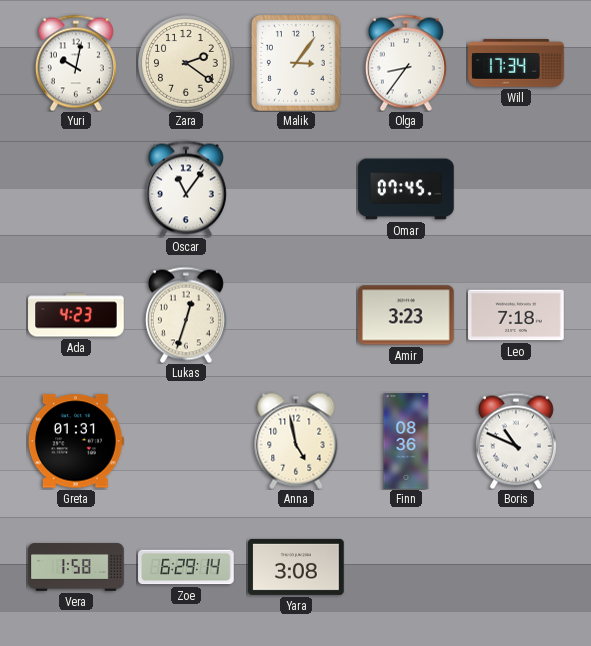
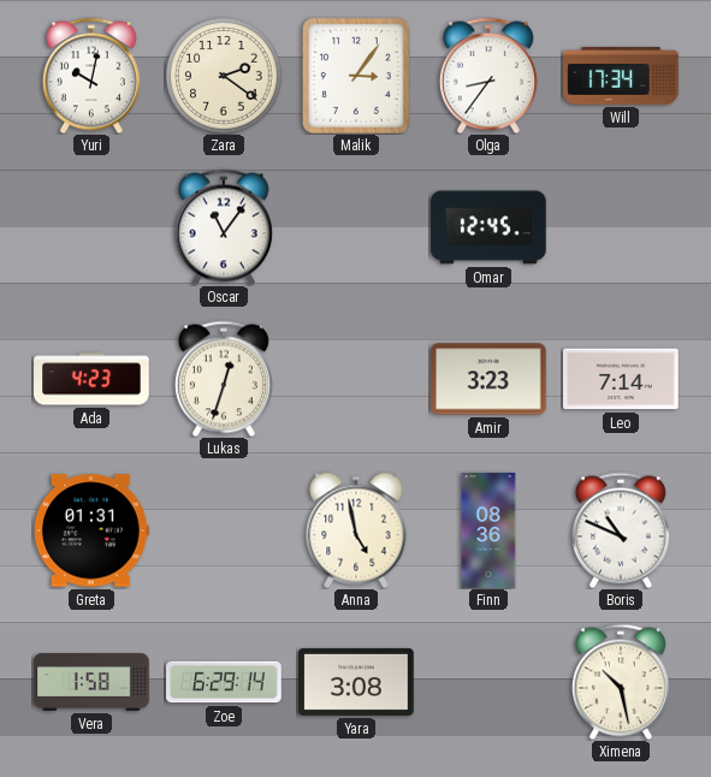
Omar: 07:45 -> 12:45 (488, 227)
Leo: 7:18 -> 7:14 (621, 379)
Ximena: none -> 10:28 (621, 682)
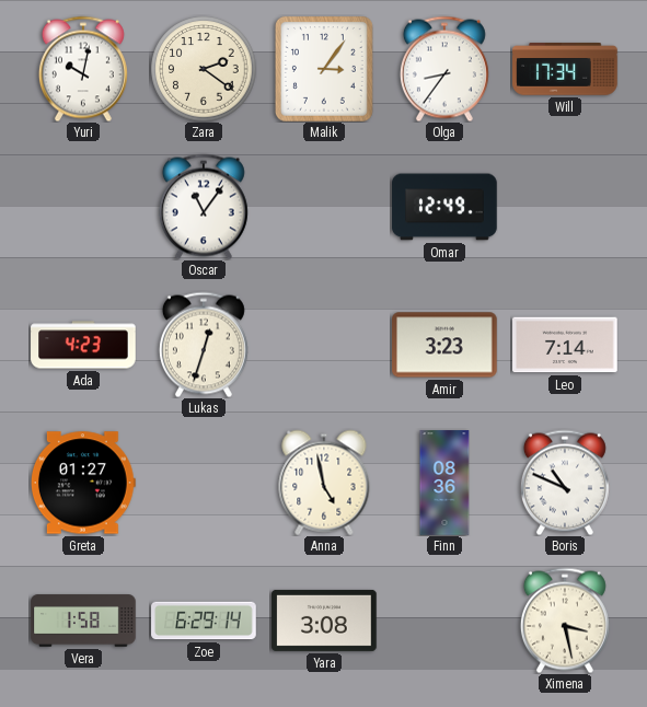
Omar: 12:45 -> 12:49 (444, 207)
Greta: 01:31 -> 01:27 (83, 483)
Ximena: 10:28 -> 3:28 (565, 621)
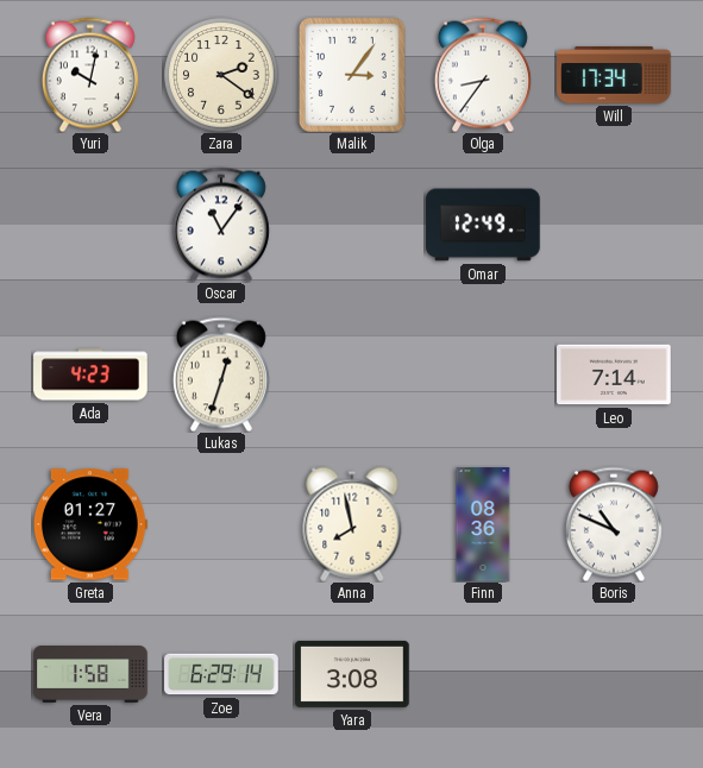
Amir: 3:23 -> none (444, 345)
Anna: 4:58 -> 7:58 (352, 524)
Ximena: 3:28 -> none (565, 621)
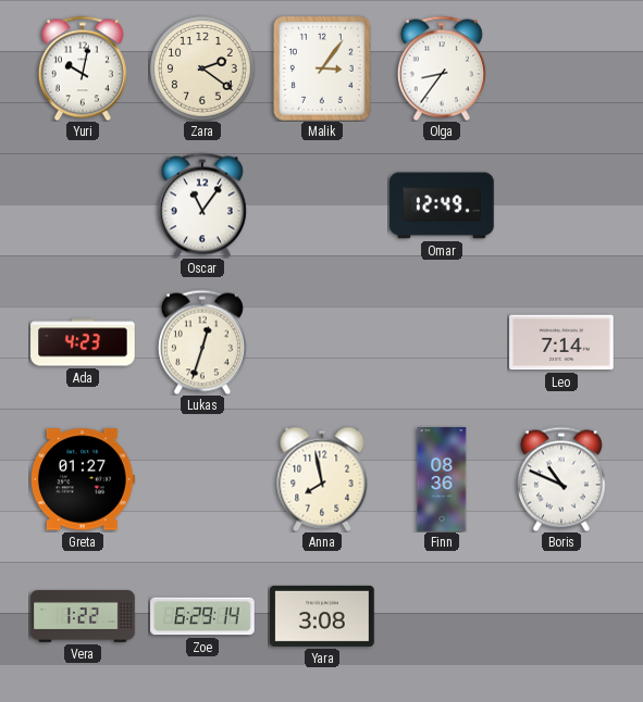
Will: 17:34 -> none (614, 75)
Vera: 1:58 -> 1:22 (83, 616)
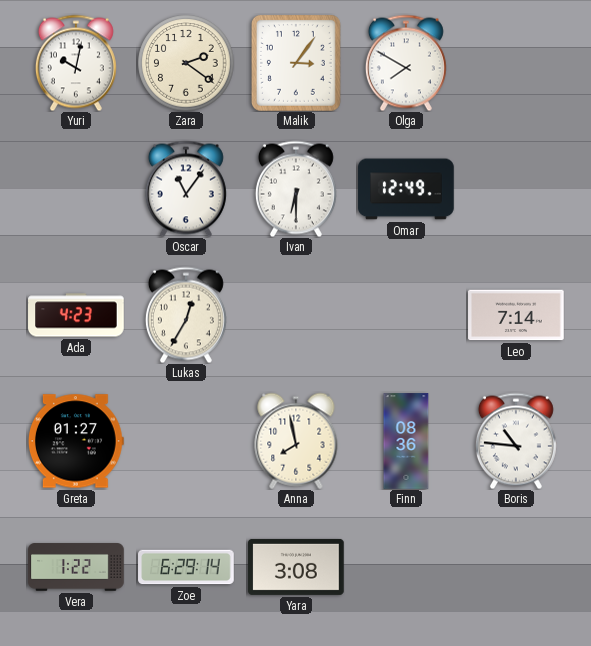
Olga: 8:36 -> 7:50 (406, 63)
Ivan: none -> 6:30 (296, 189)
Lukas: 12:33 -> 12:35 (186, 315)
Boris: 10:49 -> 10:46 (516, 441)
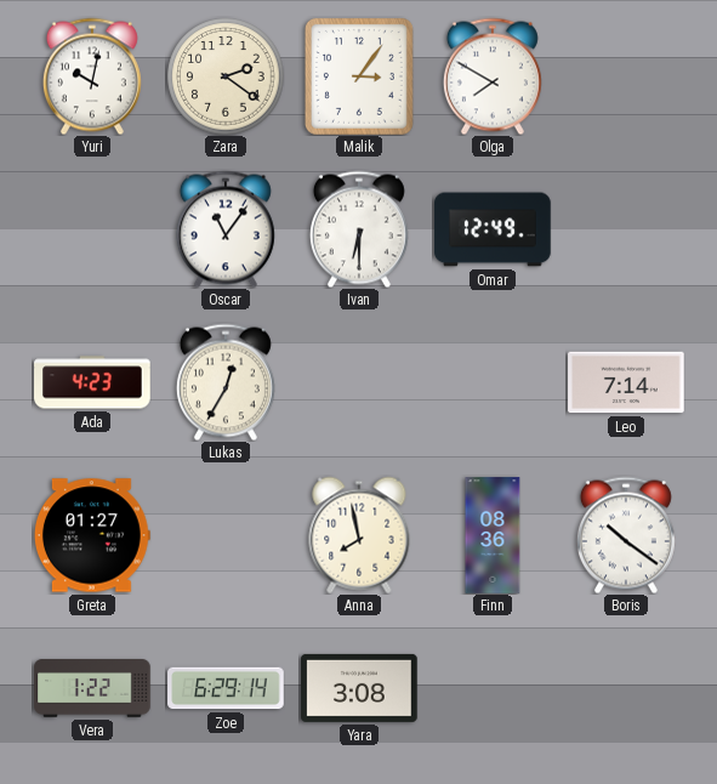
Boris: 10:46 -> 10:21 (626, 535)
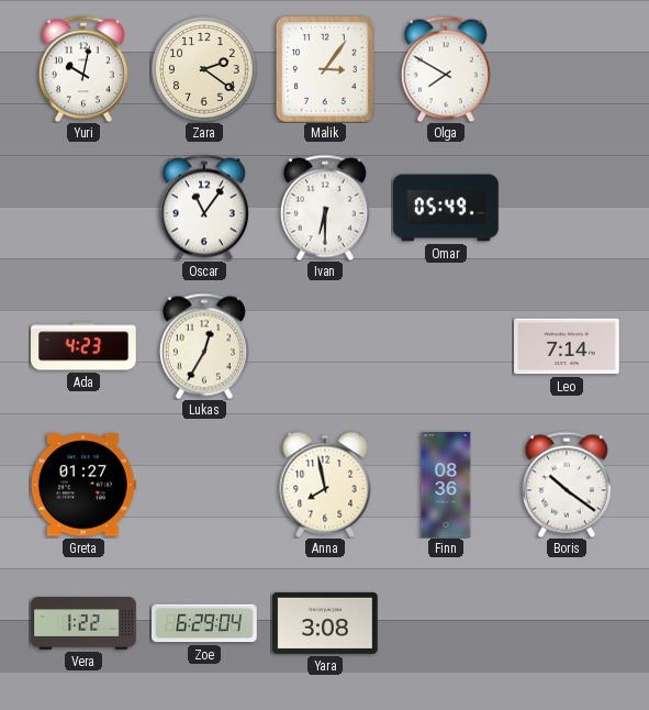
Omar: 12:49 -> 05:49 (446, 208)
Zoe: 6:29:14 -> 6:29:04 (204, 623)
